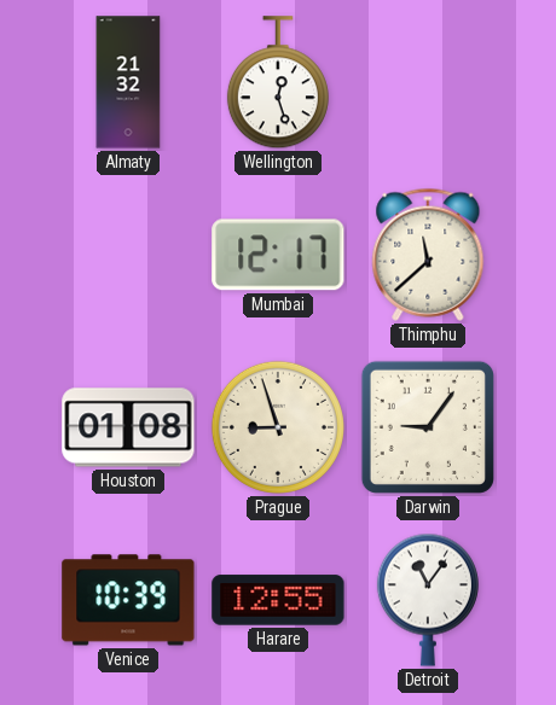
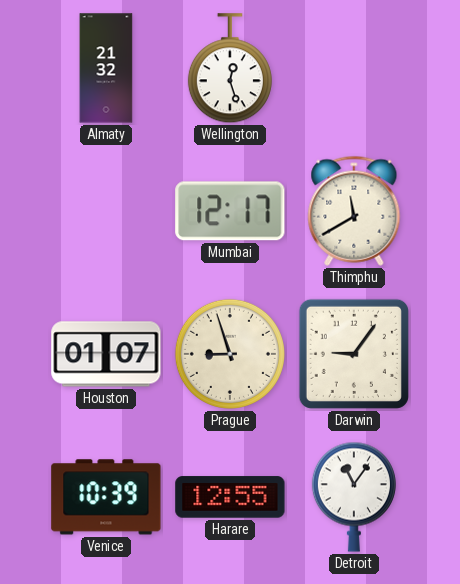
Thimphu: 11:38 -> 11:40 (354, 211)
Houston: 01:08 -> 01:07 (106, 354)
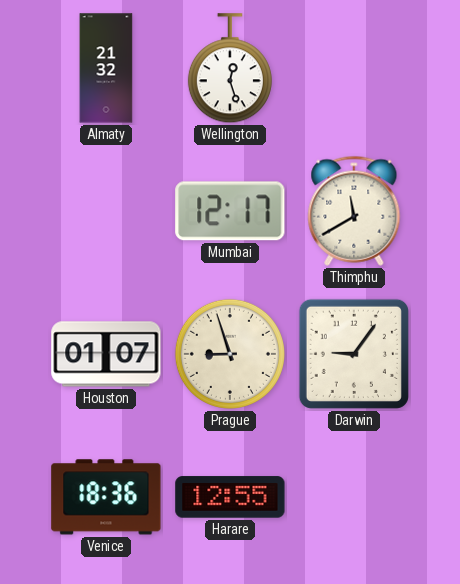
Venice: 10:39 -> 18:36 (106, 497)
Detroit: 11:06 -> none (354, 497)
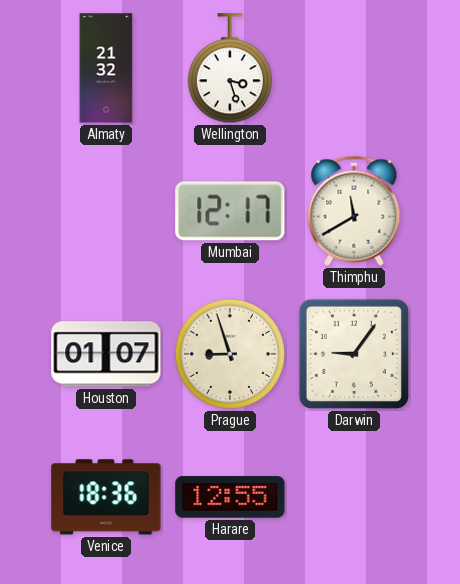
Wellington: 12:27 -> 3:27 (230, 69)
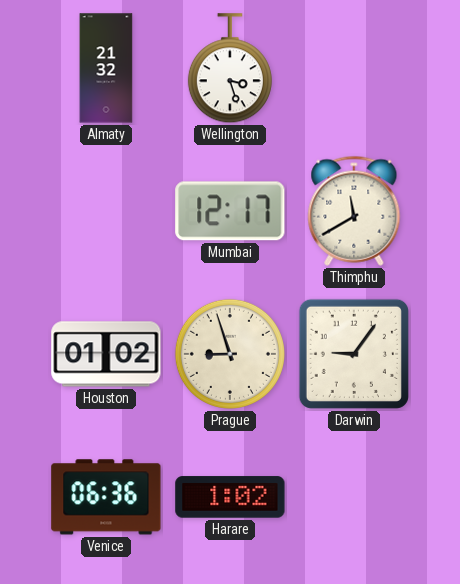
Houston: 01:07 -> 01:02 (106, 354)
Venice: 18:36 -> 06:36 (106, 497)
Harare: 12:55 -> 1:02 (230, 497)
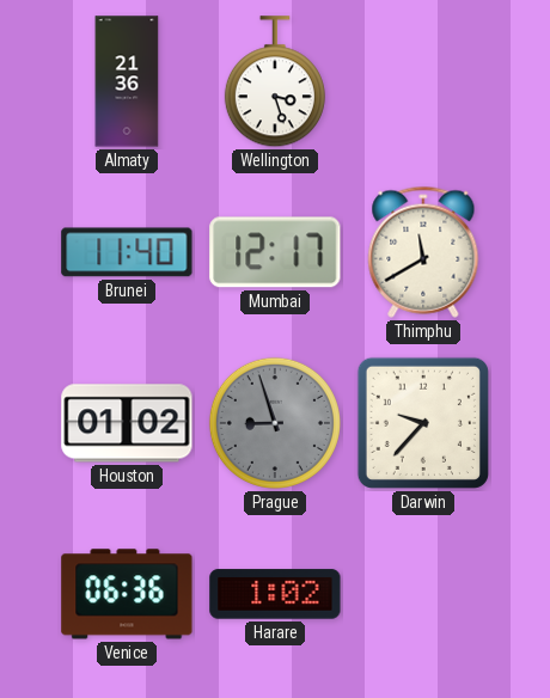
Almaty: 21:32 -> 21:36 (127, 81)
Brunei: none -> 11:40 (127, 252)
Prague dial: cream -> grey (275, 423)
Darwin: 9:06 -> 9:37 (423, 423)
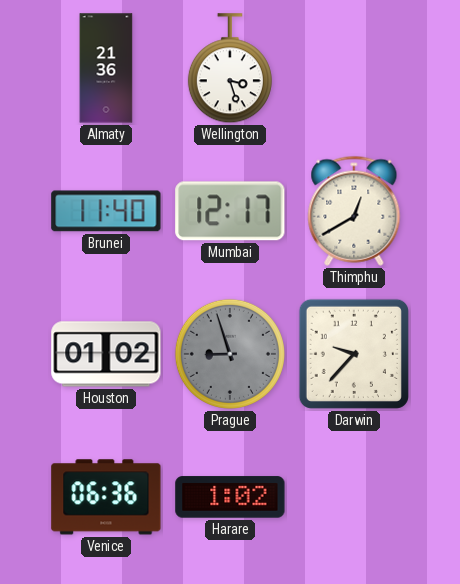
Thimphu: 11:40 -> 12:40 (354, 211)
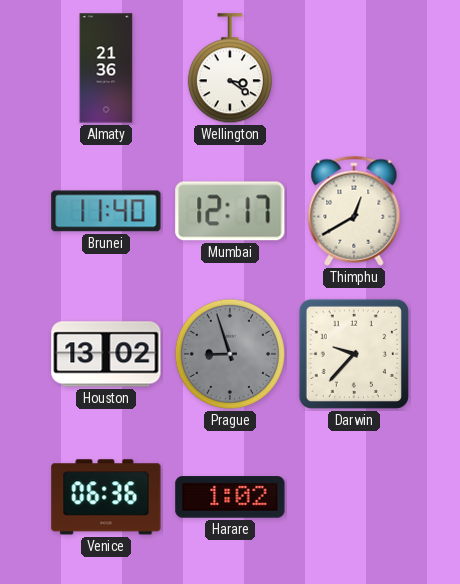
Wellington: 3:27 -> 3:21 (230, 69)
Houston: 01:02 -> 13:02 (106, 354)
